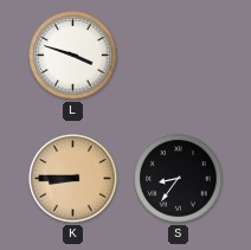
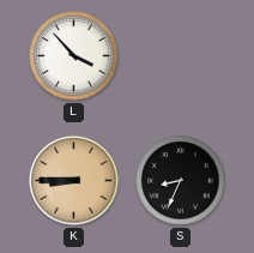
L: 3:48 -> 3:53 (74, 56)
S: 8:36 -> 8:34 (181, 181)
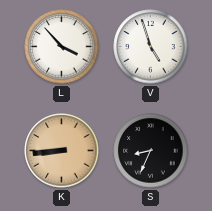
V: none -> 4:57 (151, 47)
K: 8:45 -> 8:44 (62, 151)
